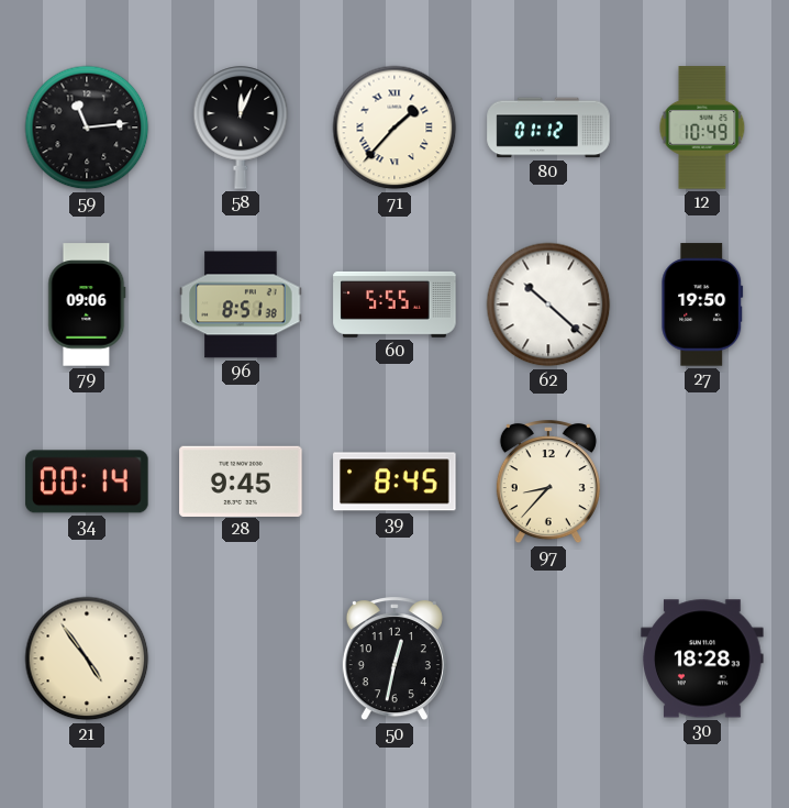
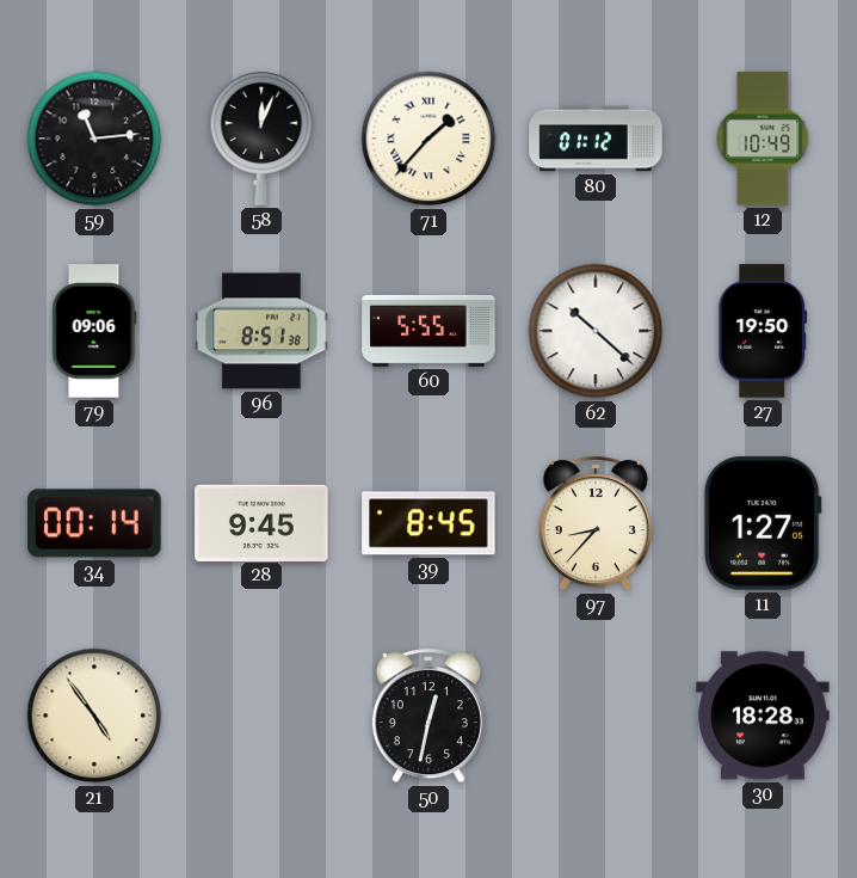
11: none -> 1:27 (763, 523)
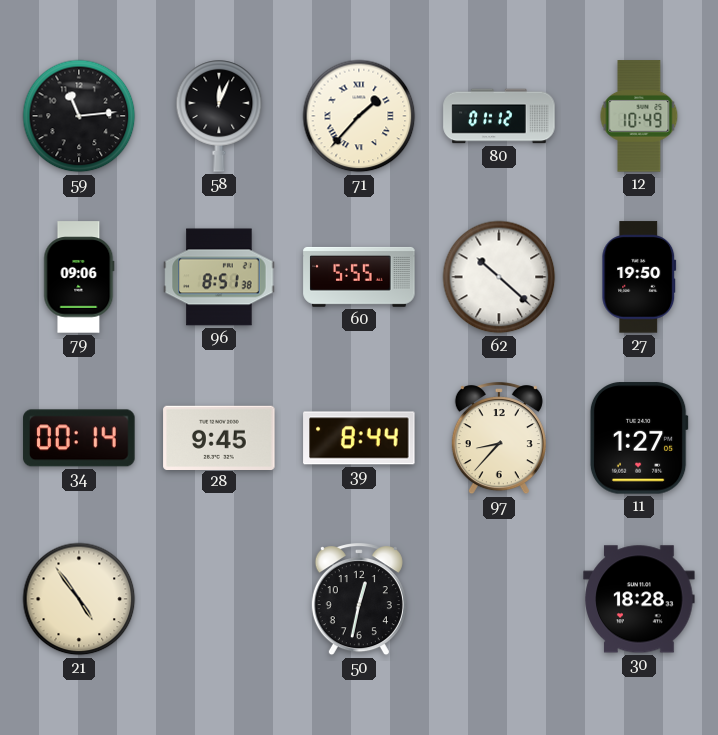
39: 8:45 -> 8:44 (359, 438)
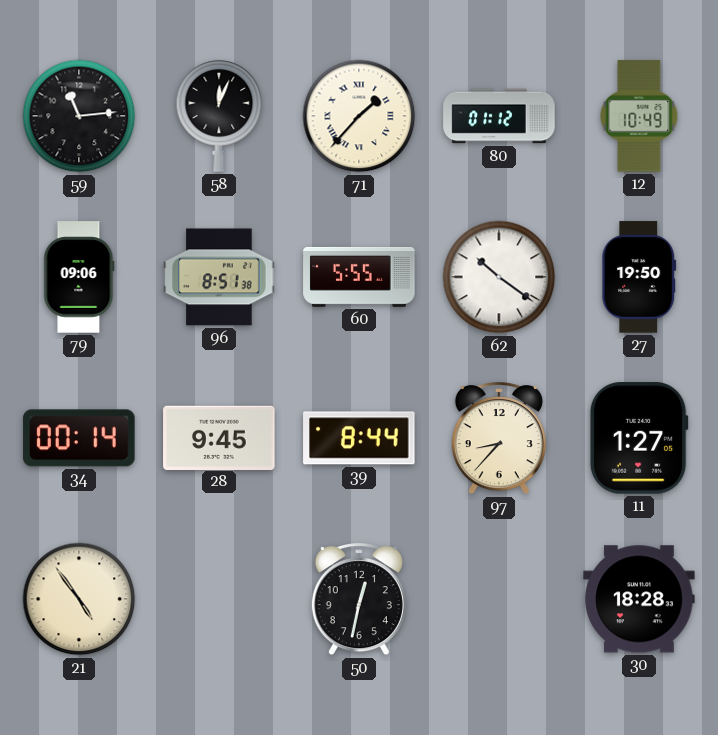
62: 10:22 -> 10:21 (499, 277)
